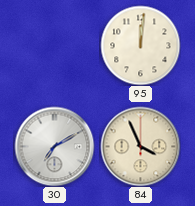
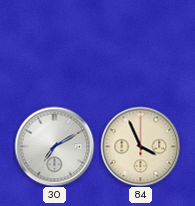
95: 12:01 -> none (140, 45)
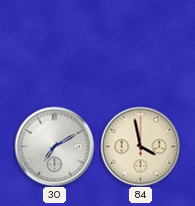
84: 3:56 -> 3:58 (140, 146)
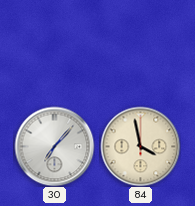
30: 7:10 -> 7:07 (54, 146)
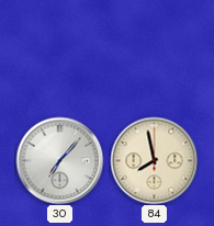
84: 3:58 -> 7:58 (154, 160)
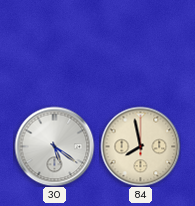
30: 7:07 -> 5:21 (54, 146)
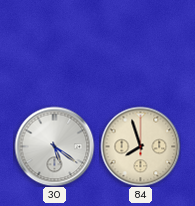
84: 7:58 -> 7:57 (140, 146)
